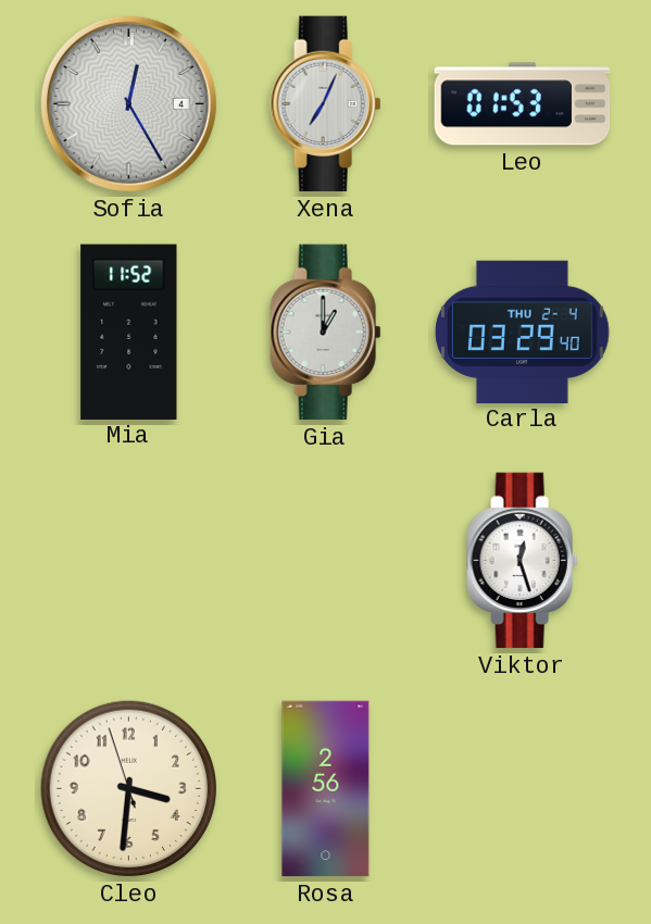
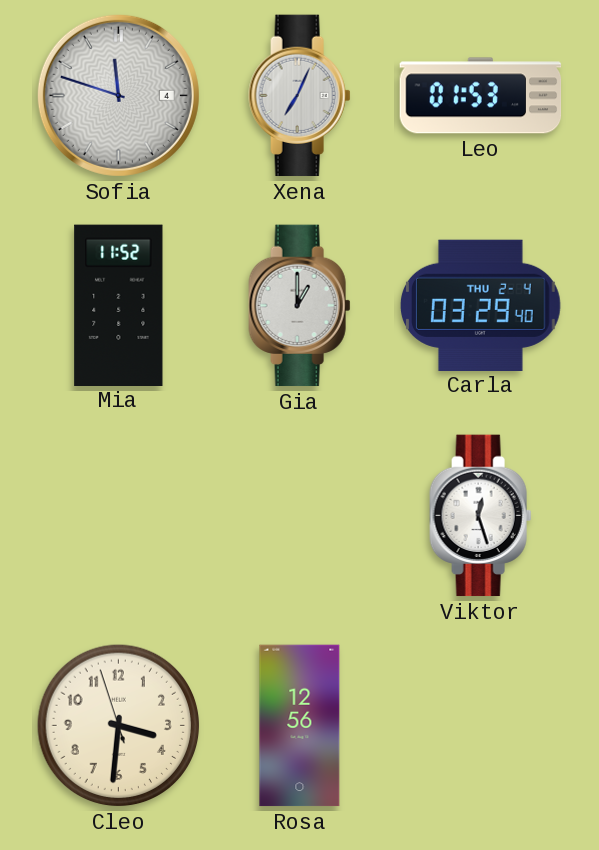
Sofia: 12:25 -> 11:48 (118, 95)
Rosa: 2:56 -> 12:56 (300, 726)
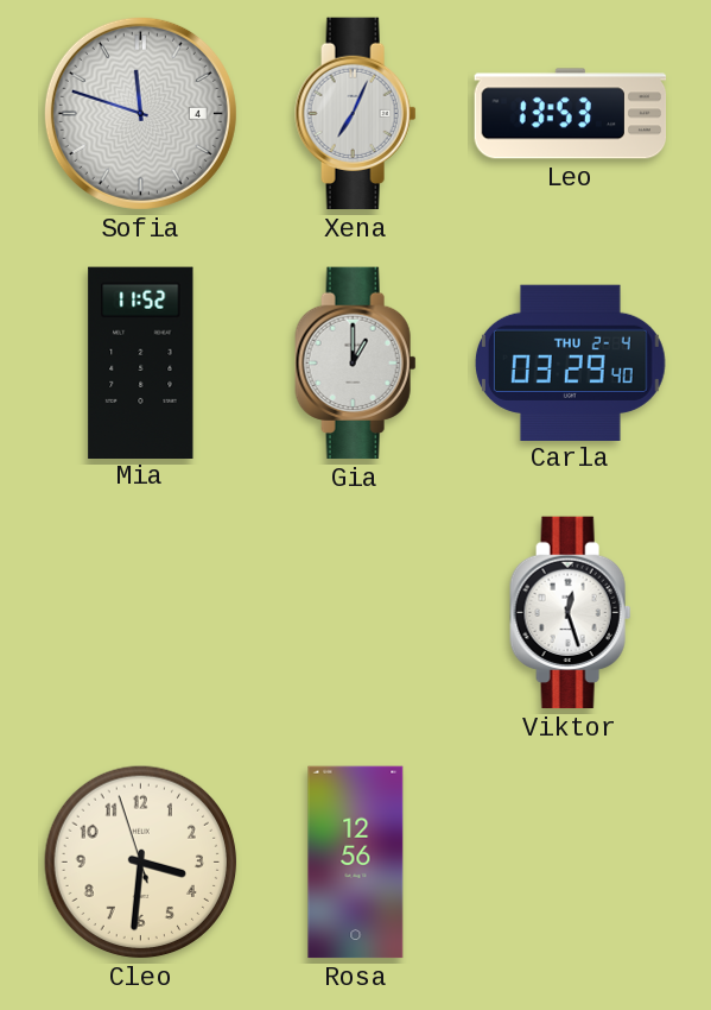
Leo: 01:53 -> 13:53 (571, 114)
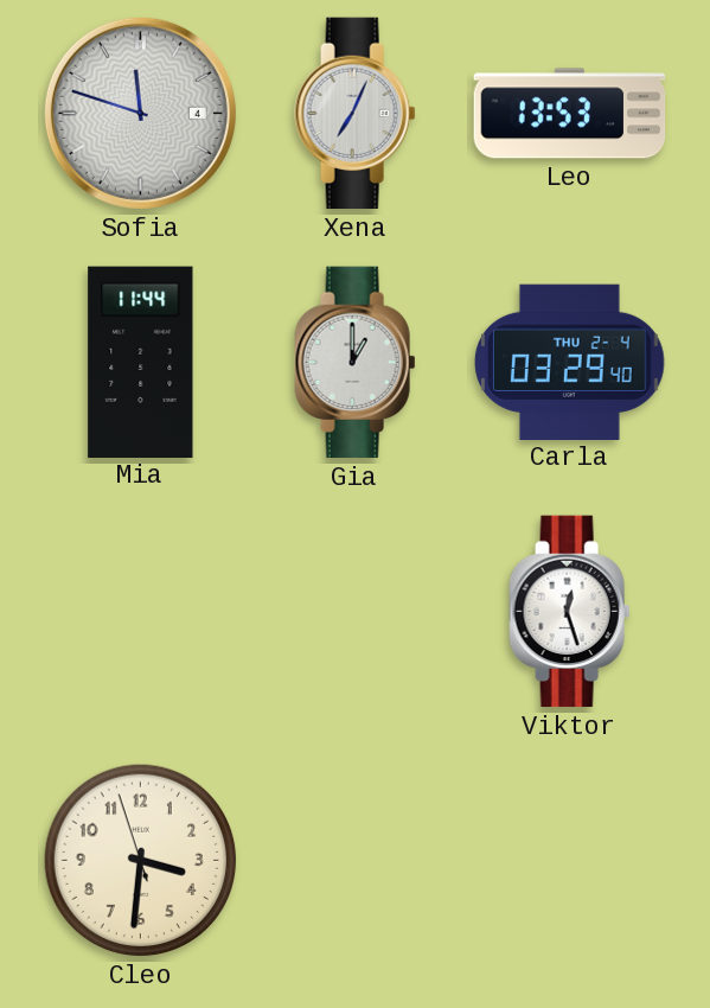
Mia: 11:52 -> 11:44 (141, 362)
Rosa: 12:56 -> none (356, 863)
